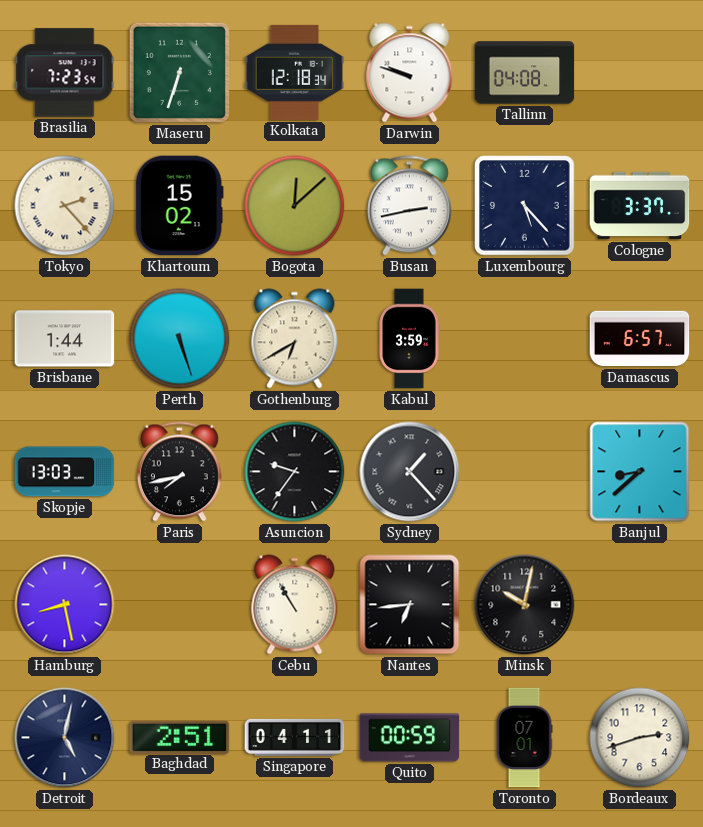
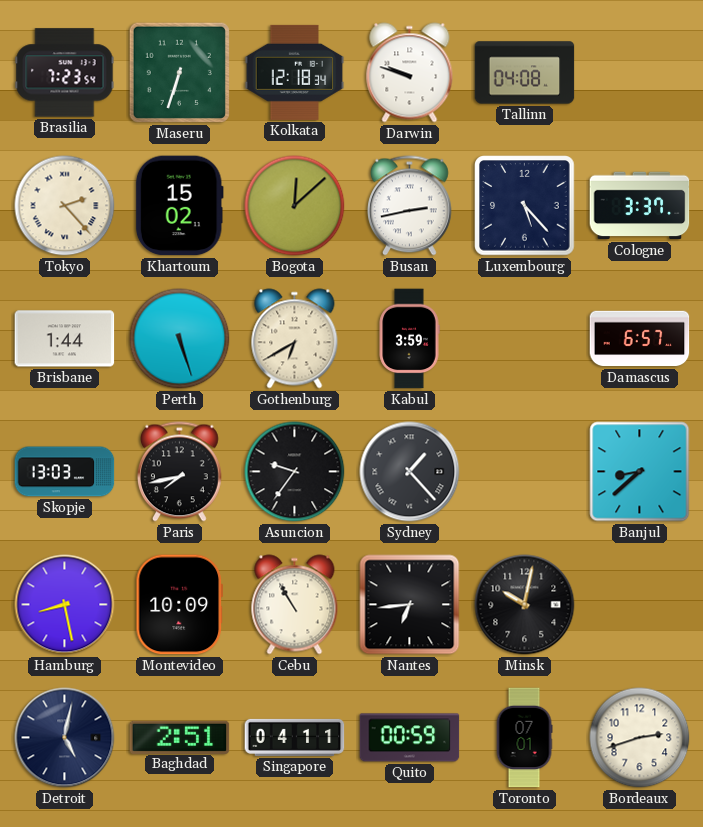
Montevideo: none -> 10:09 (179, 605)
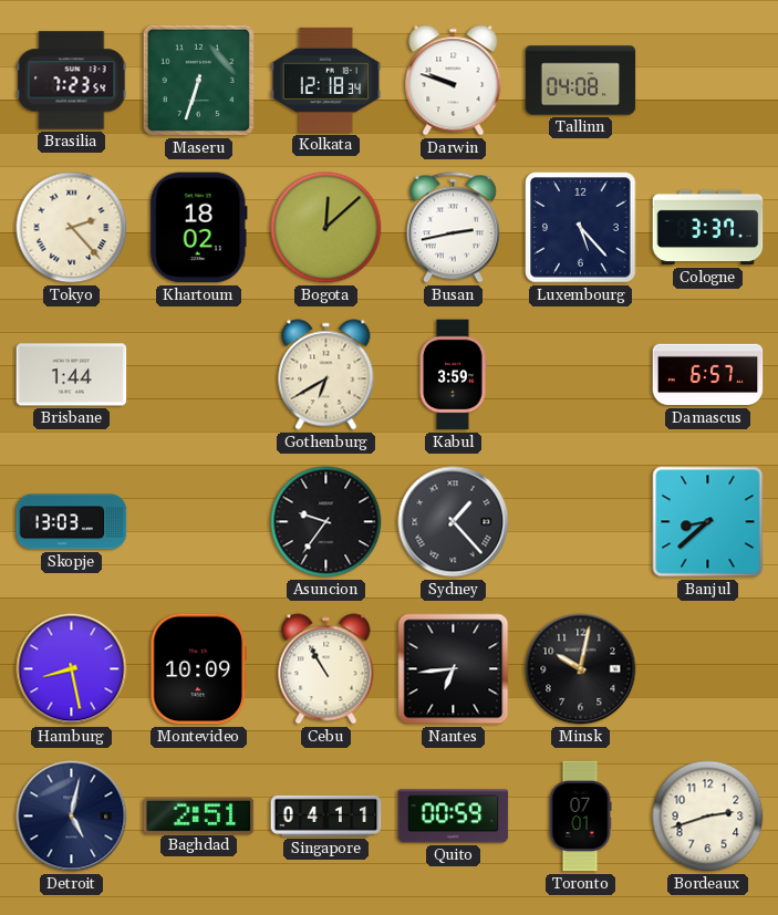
Khartoum: 15:02 -> 18:02 (198, 228)
Perth: 5:27 -> none (180, 339)
Paris: 7:43 -> none (180, 472)
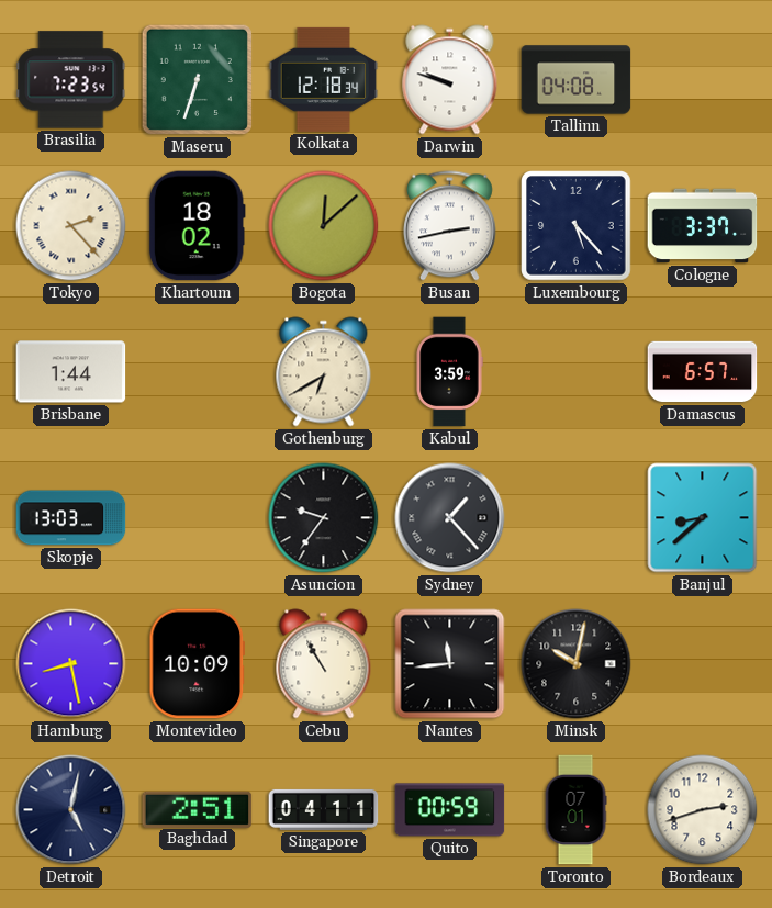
Nantes: 6:44 -> 11:44 (450, 664)
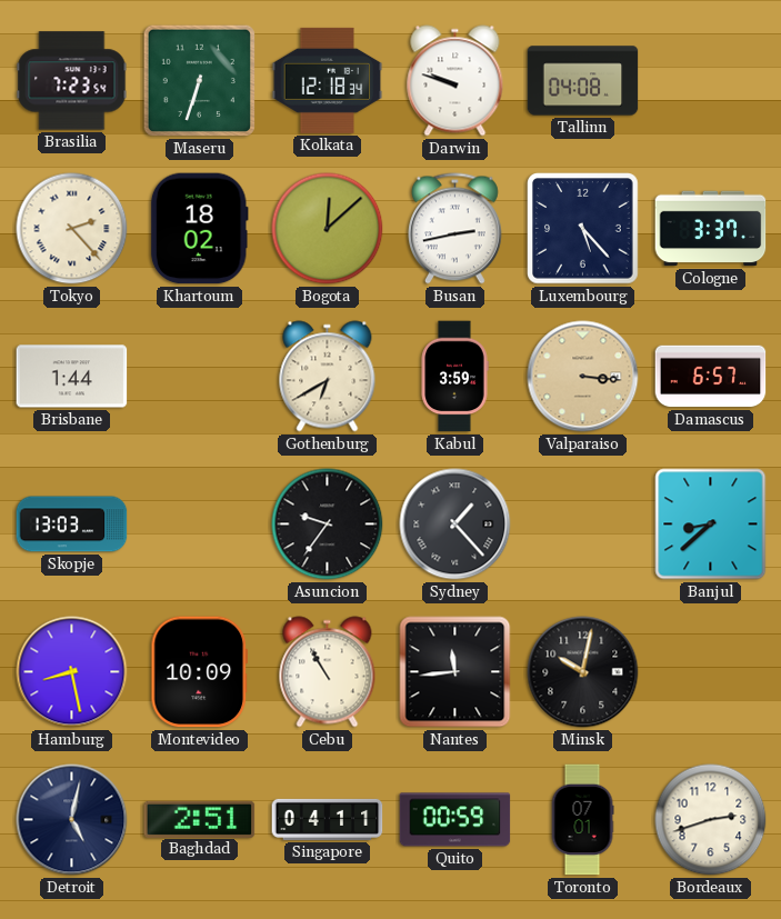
Valparaiso: none -> 3:16 (583, 377)
